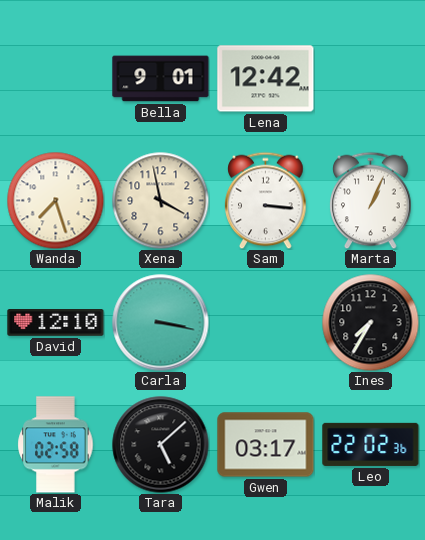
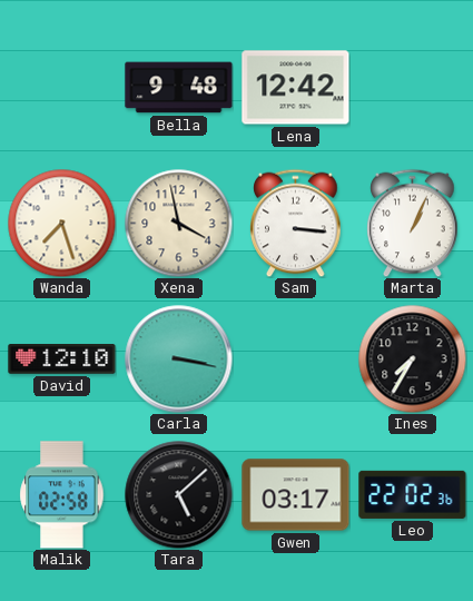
Bella: 9:01 -> 9:48 (179, 88)
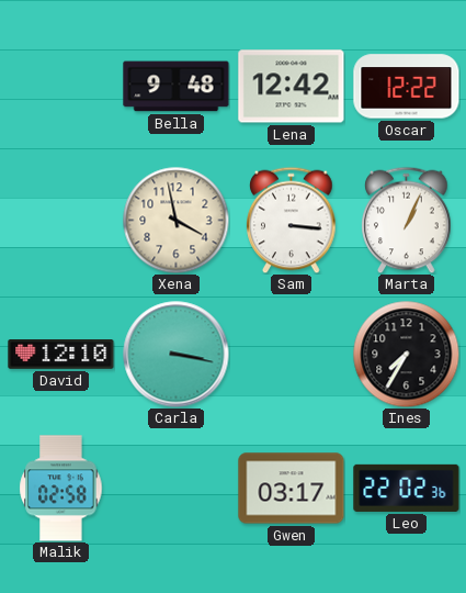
Oscar: none -> 12:22 (407, 87)
Wanda: 7:27 -> none (61, 223)
Tara: 5:08 -> none (179, 495)
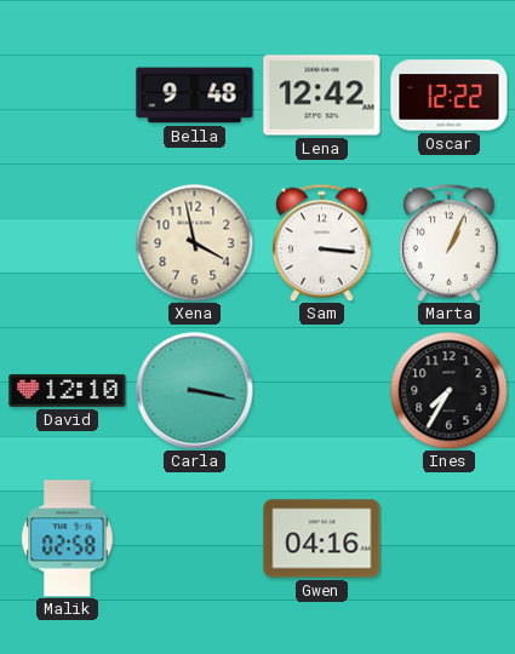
Gwen: 03:17 -> 04:16 (322, 539)
Leo: 22:02 -> none (407, 488)
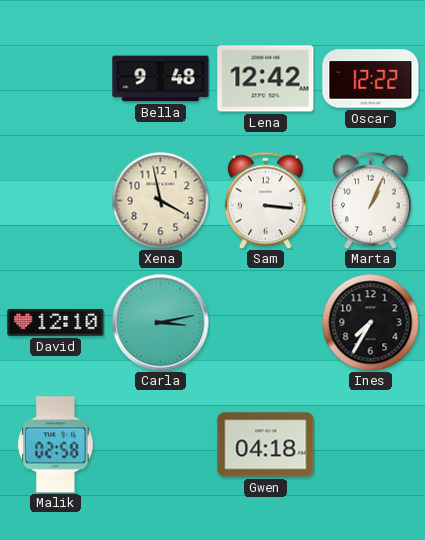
Carla: 3:17 -> 3:13 (161, 323)
Gwen: 04:16 -> 04:18 (266, 445)
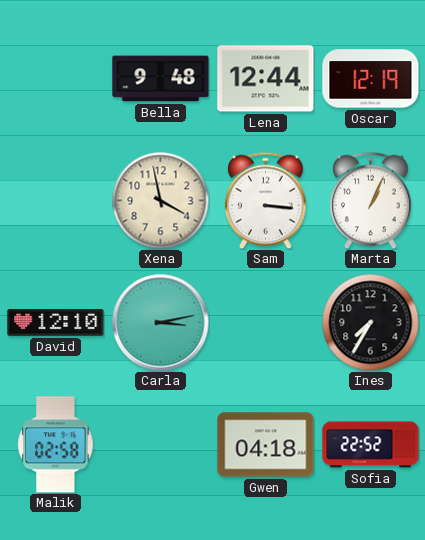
Lena: 12:42 -> 12:44 (266, 79)
Oscar: 12:22 -> 12:19 (371, 79)
Sofia: none -> 22:52 (371, 445)
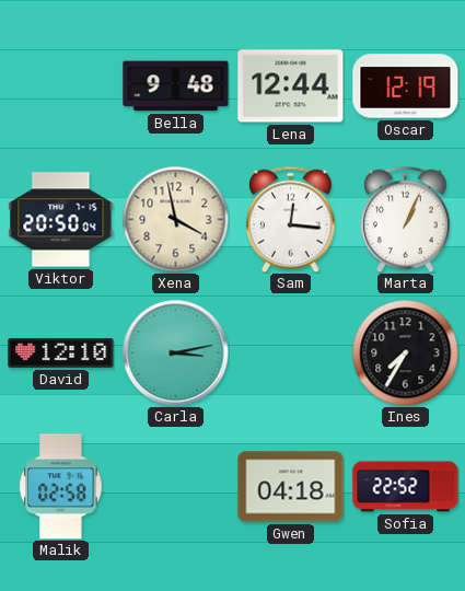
Viktor: none -> 20:50 (61, 220)
Sam: 3:16 -> 12:16 (291, 219)
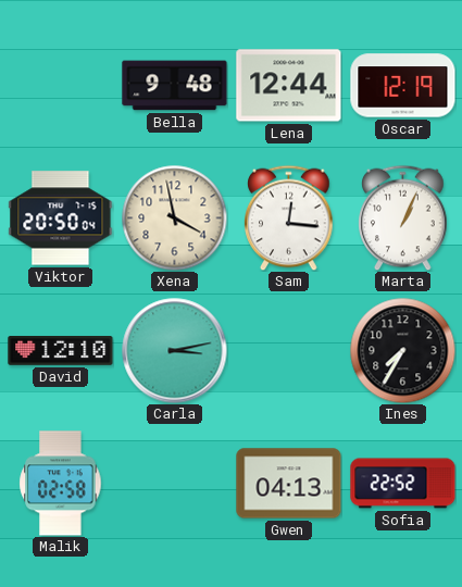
Gwen: 04:18 -> 04:13 (289, 484)
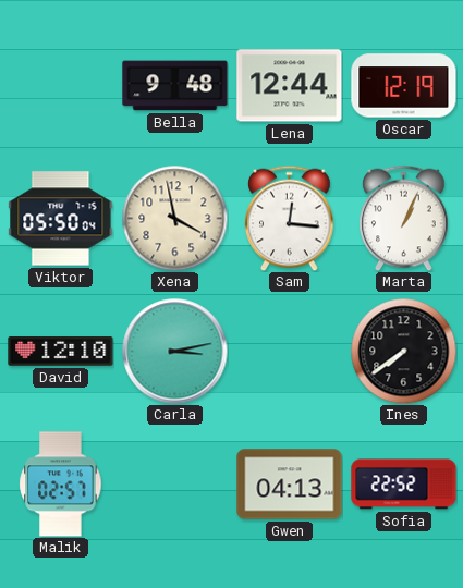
Viktor: 20:50 -> 05:50 (61, 219)
Ines: 7:35 -> 7:39 (403, 351)
Malik: 02:58 -> 02:57 (61, 485)
